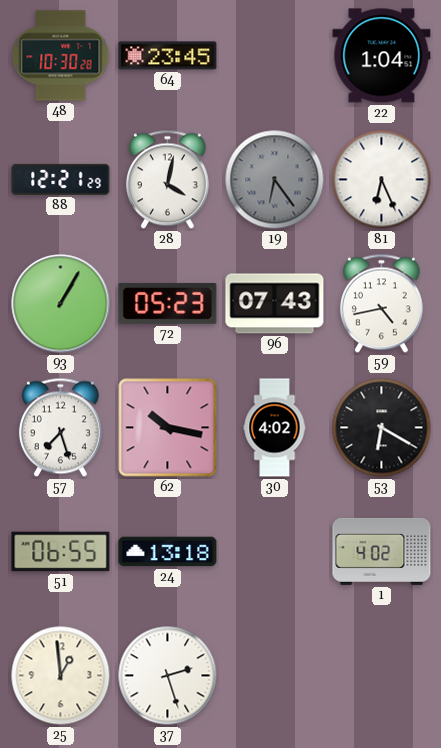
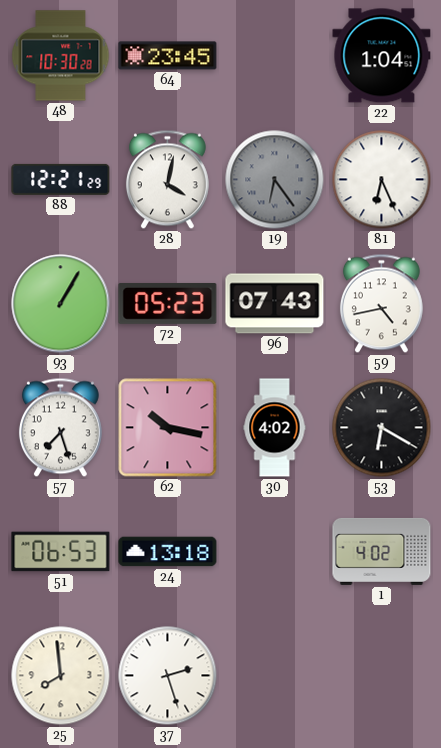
51: 06:55 -> 06:53 (61, 552)
25: 12:59 -> 7:59 (61, 676)
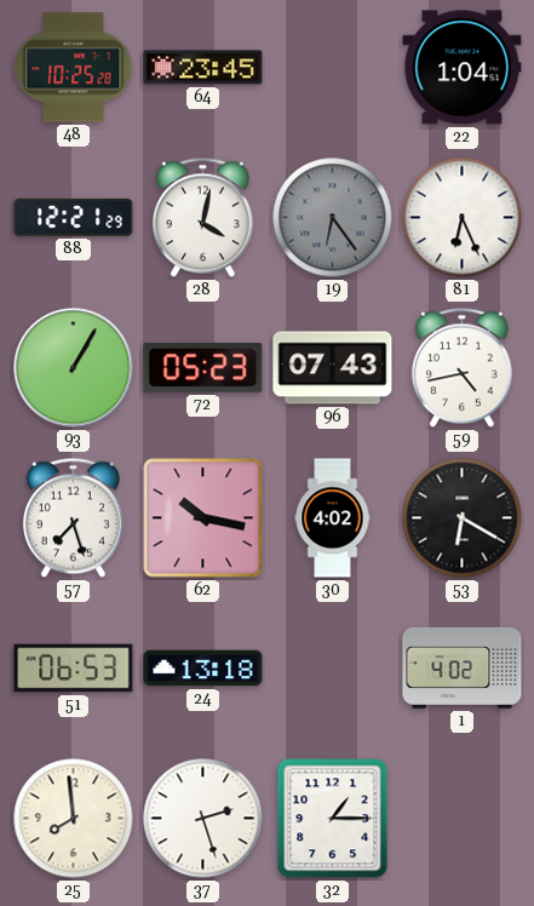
48: 10:30 -> 10:25 (74, 68)
32: none -> 1:15 (333, 819)
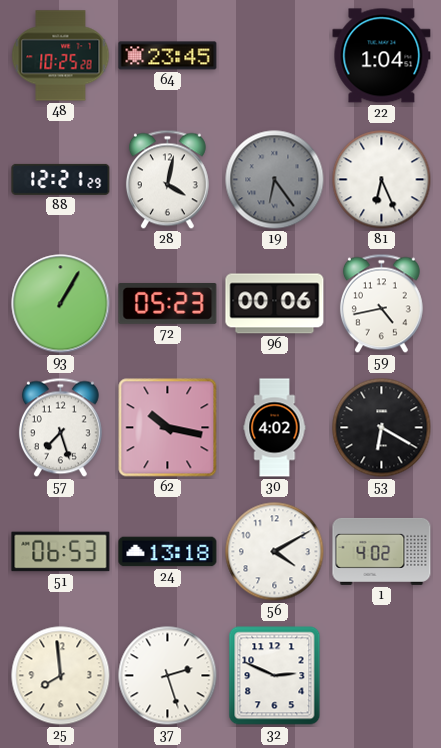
96: 07:43 -> 00:06 (275, 304)
56: none -> 4:10 (275, 552)
32: 1:15 -> 2:49 (275, 676)
